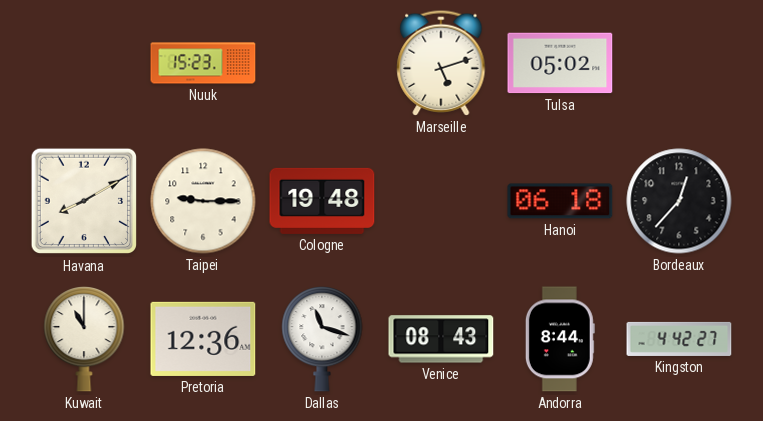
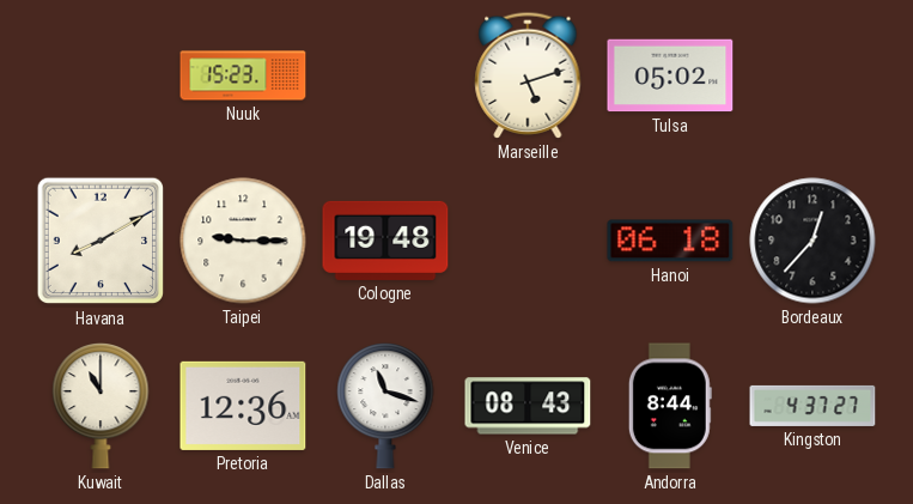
Kingston: 4:42 -> 4:37 (812, 406)
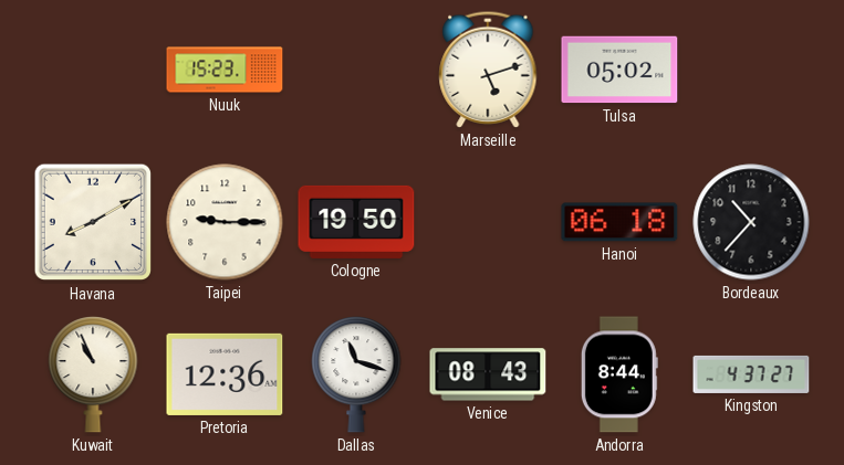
Cologne: 19:48 -> 19:50 (356, 222)
Bordeaux: 12:37 -> 10:37 (751, 222)
Kuwait: 11:00 -> 10:56 (93, 376)
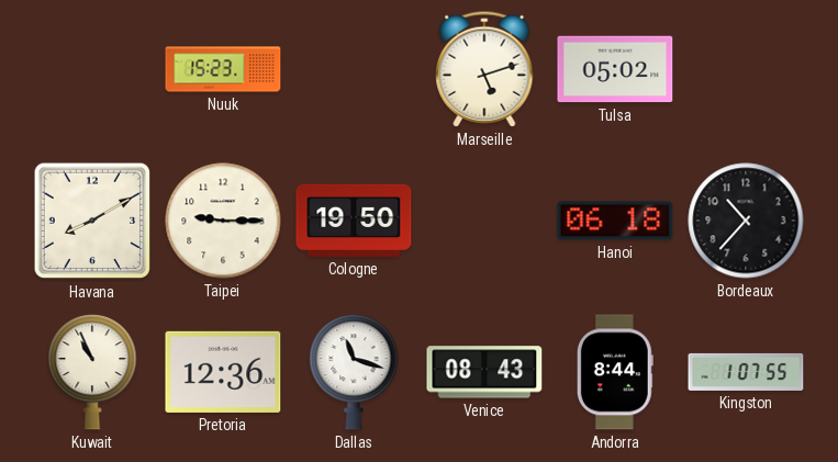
Kingston: 4:37 -> 1:07 (746, 372)
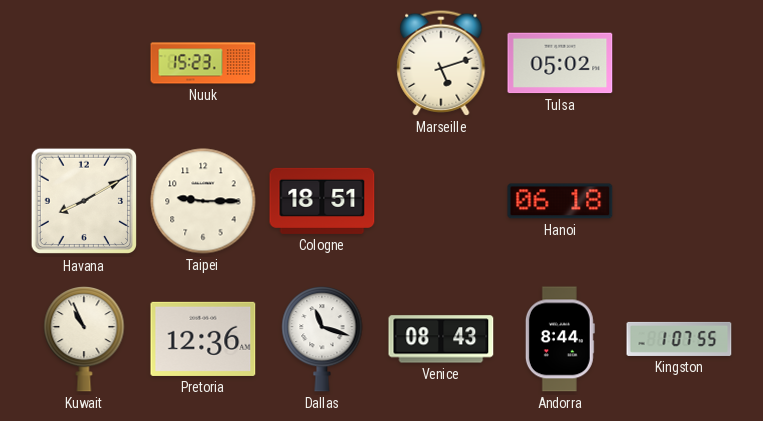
Cologne: 19:50 -> 18:51 (322, 201)
Bordeaux: 10:37 -> none (746, 221)
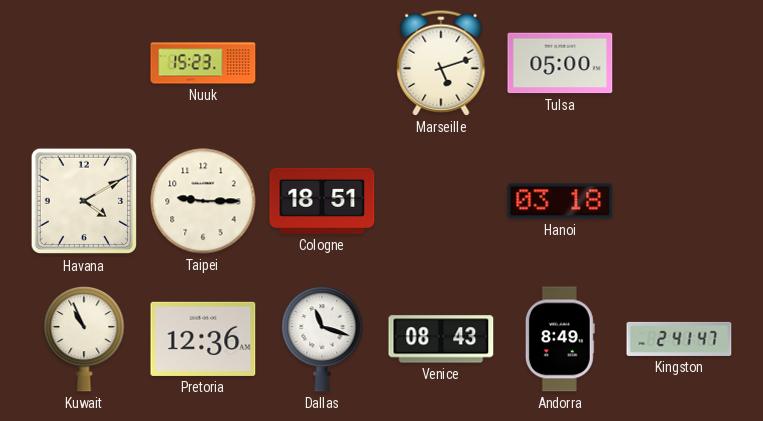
Tulsa: 05:02 -> 05:00 (560, 63)
Havana: 8:10 -> 4:10 (84, 201)
Hanoi: 06:18 -> 03:18 (560, 201)
Andorra: 8:44 -> 8:49 (560, 339)
Kingston: 1:07 -> 2:41 (679, 339)
